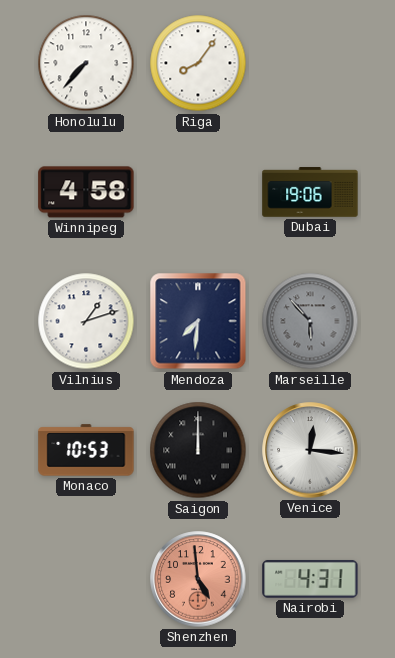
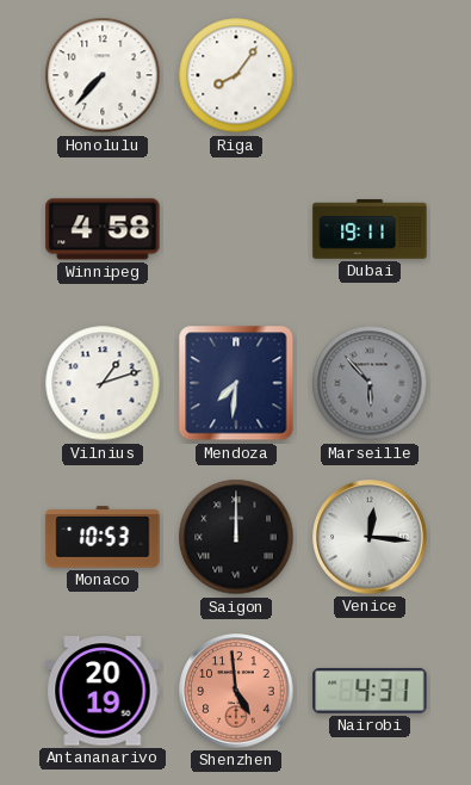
Dubai: 19:06 -> 19:11 (370, 229)
Antananarivo: none -> 20:19 (103, 691)
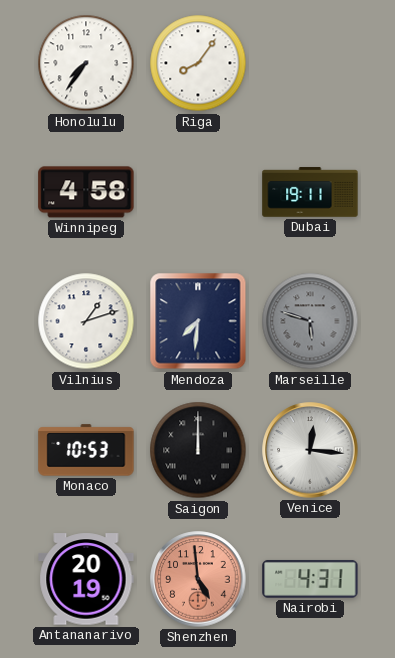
Honolulu: 7:37 -> 7:36 (86, 63)
Marseille: 5:53 -> 5:48 (310, 321)
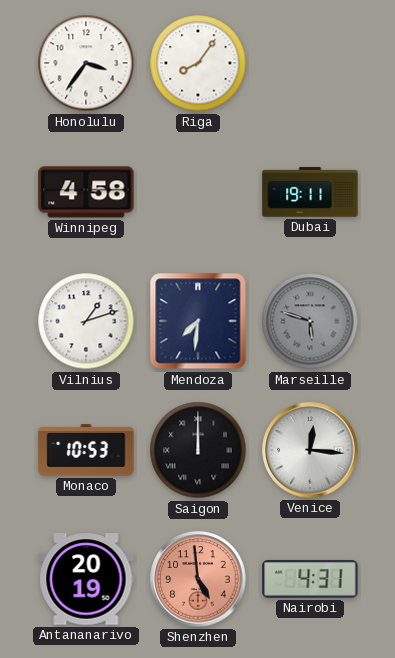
Honolulu: 7:36 -> 3:36 (86, 63)
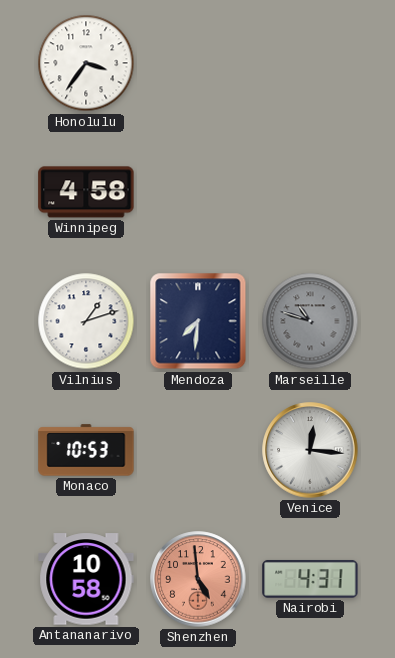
Riga: 8:06 -> none (198, 63)
Dubai: 19:11 -> none (310, 192)
Marseille: 5:48 -> 10:48 (310, 321)
Saigon: 12:00 -> none (198, 450)
Antananarivo: 20:19 -> 10:58 (86, 579)
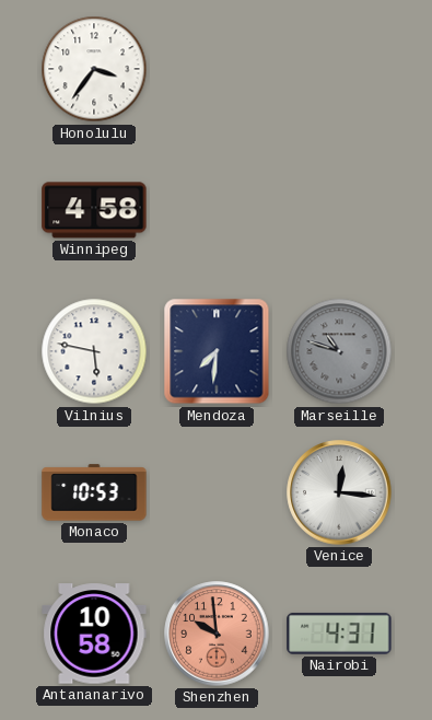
Vilnius: 1:12 -> 5:47 (94, 351)
Shenzhen: 4:59 -> 9:59 (217, 634)
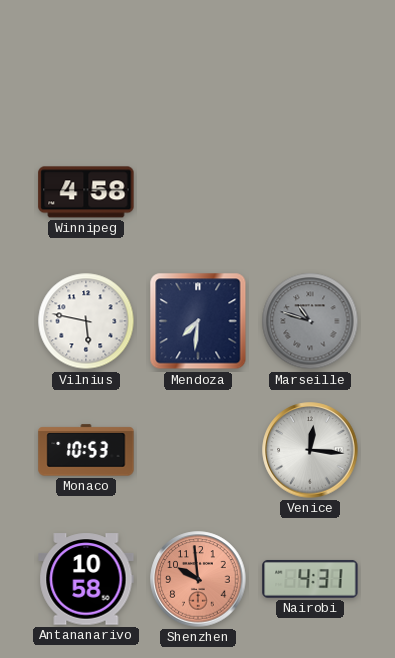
Honolulu: 3:36 -> none (94, 69)
